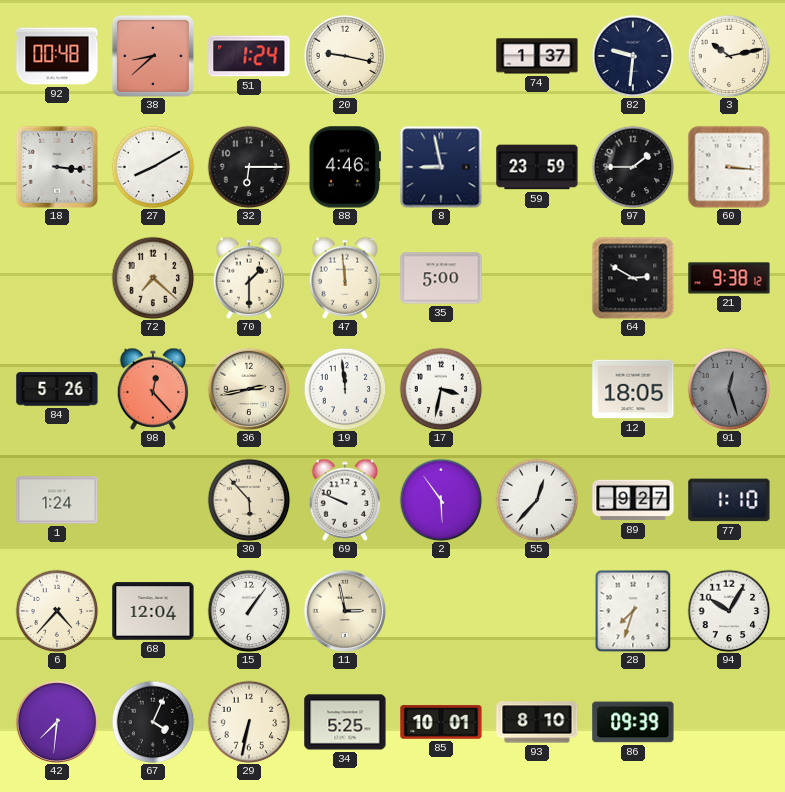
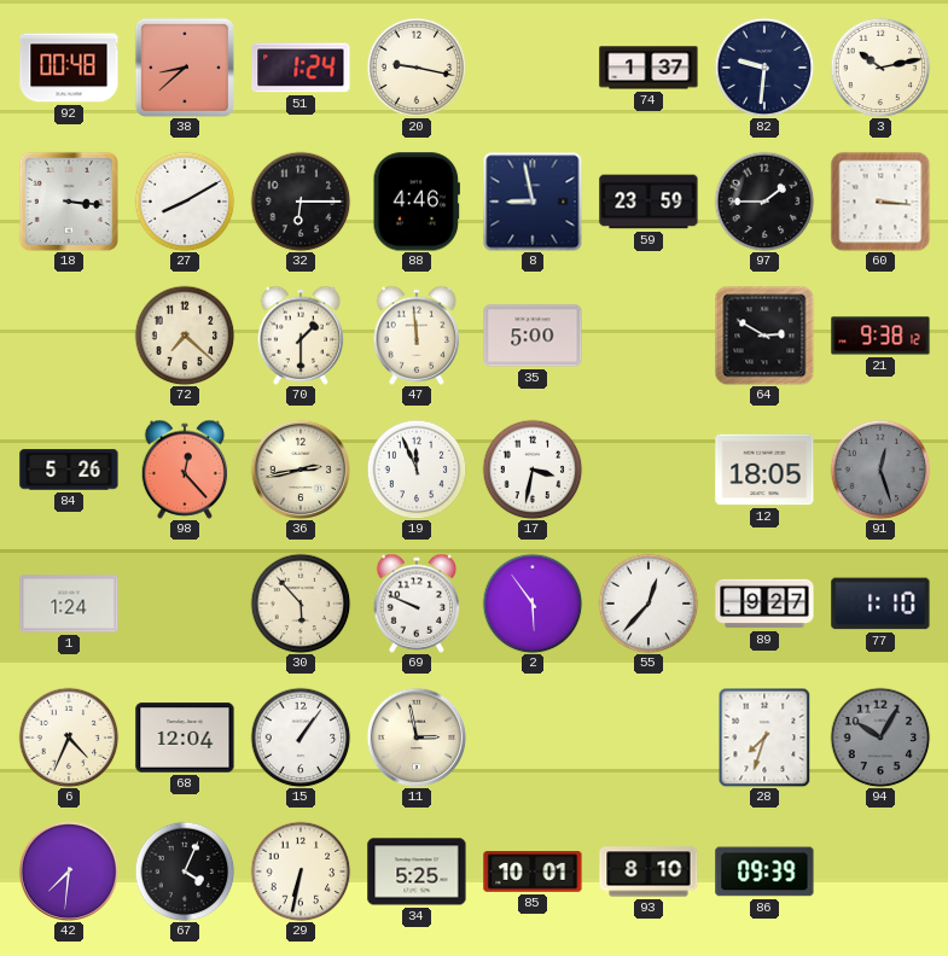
19: 11:59 -> 11:56 (417, 470)
6: 4:37 -> 4:34 (69, 738)
94 dial: white -> grey (880, 738)
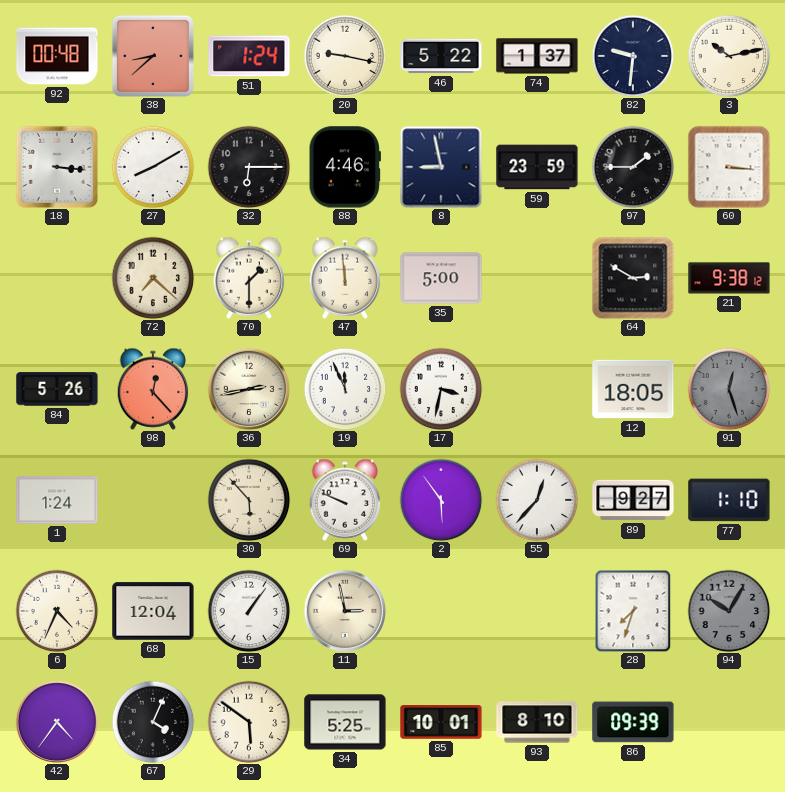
46: none -> 5:22 (441, 56)
42: 7:31 -> 4:36 (56, 721)
29: 6:32 -> 5:51 (249, 722)
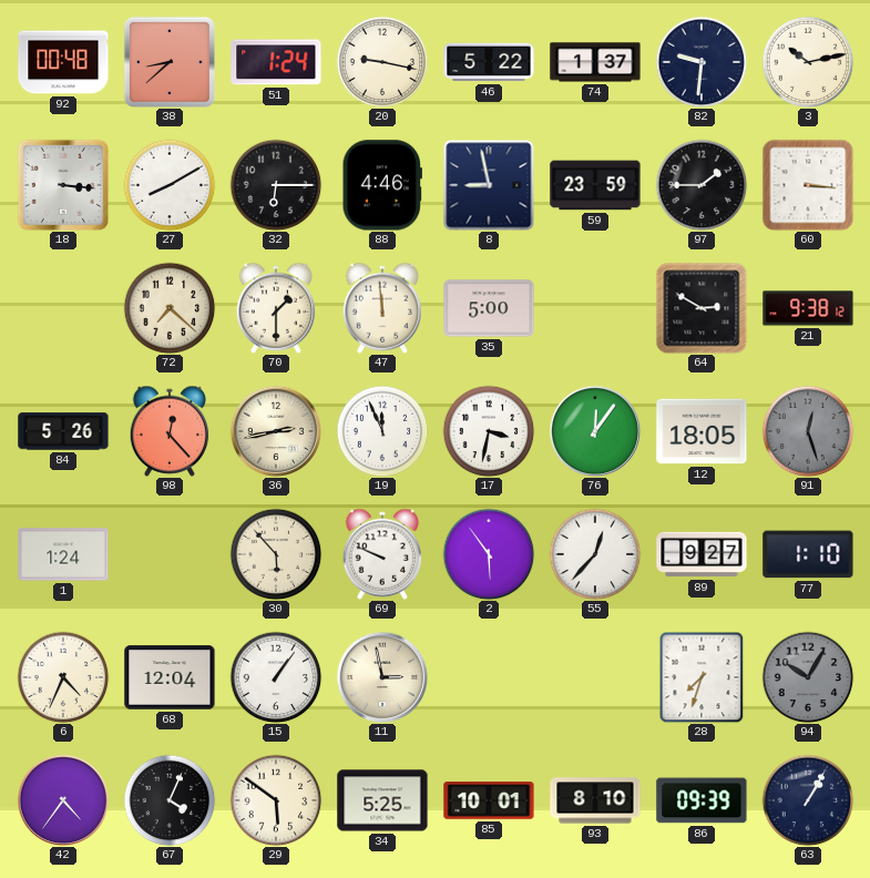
76: none -> 12:06 (594, 430)
63: none -> 1:05 (808, 800)
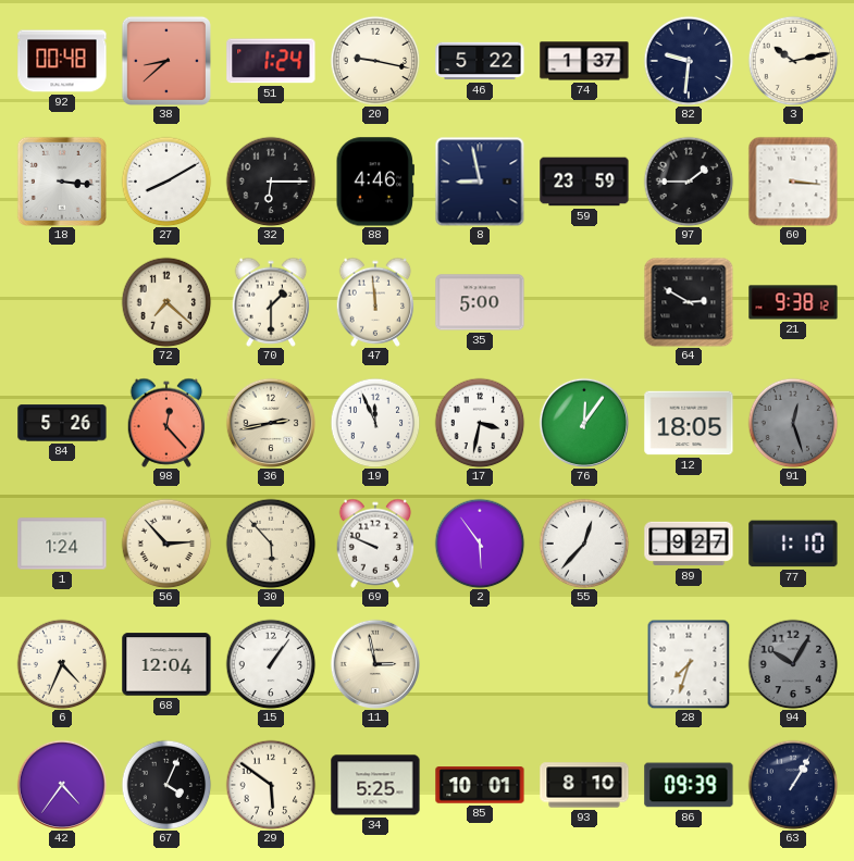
56: none -> 2:53 (166, 544)
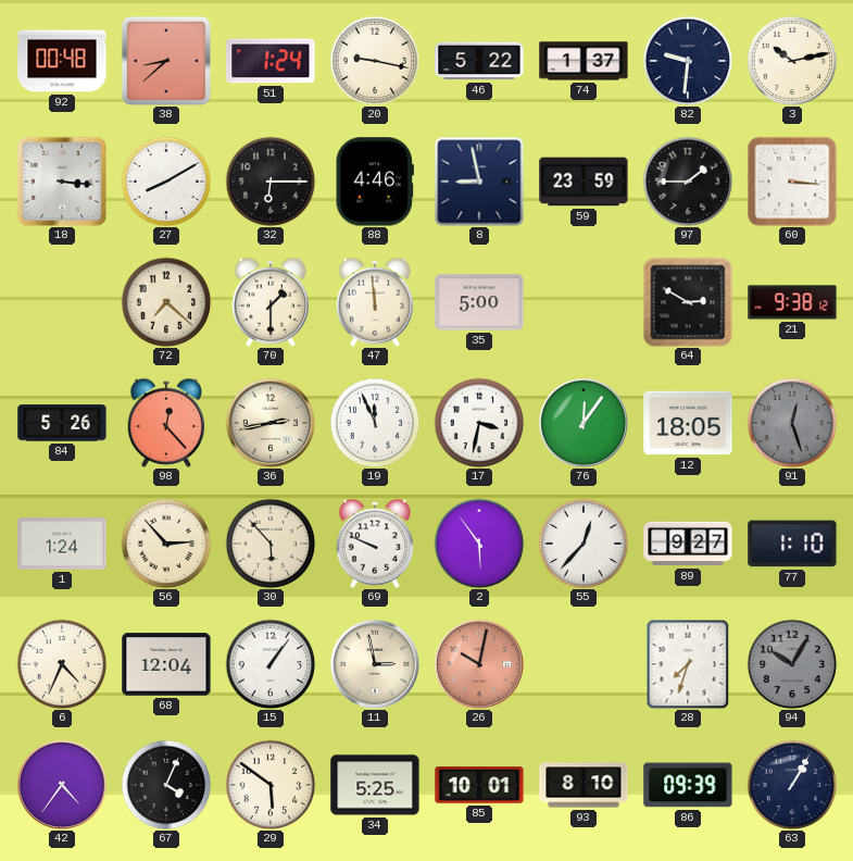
26: none -> 10:02 (478, 663)
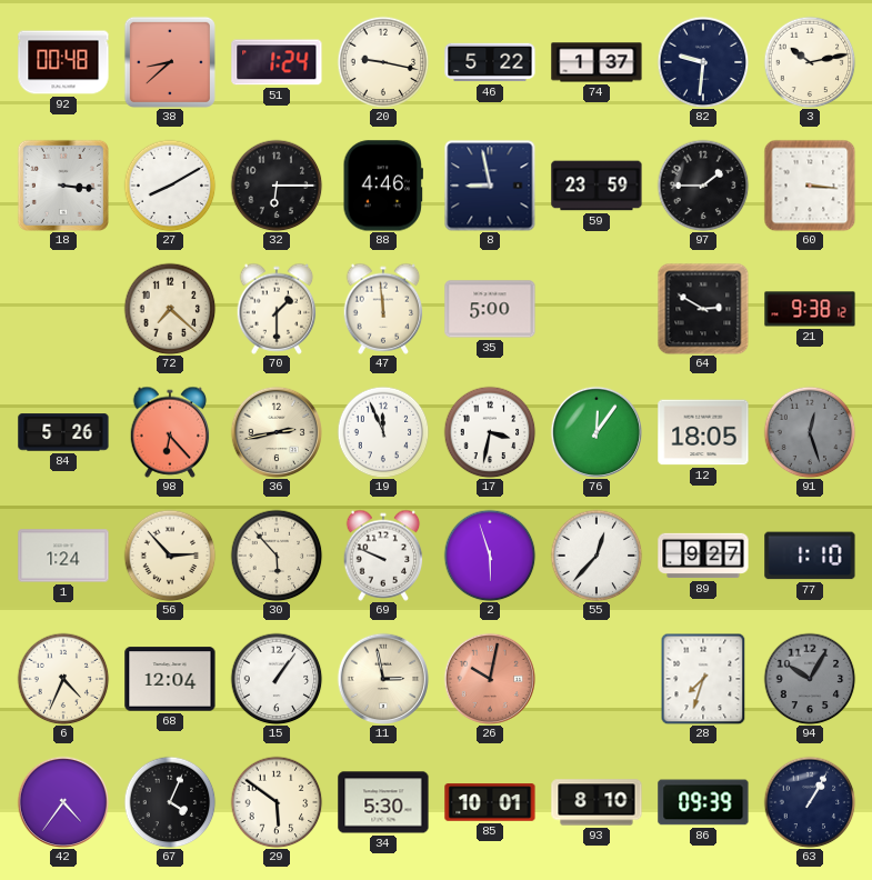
98: 12:23 -> 6:23 (170, 432)
2: 5:54 -> 5:57 (490, 556)
34: 5:25 -> 5:30 (383, 802)
